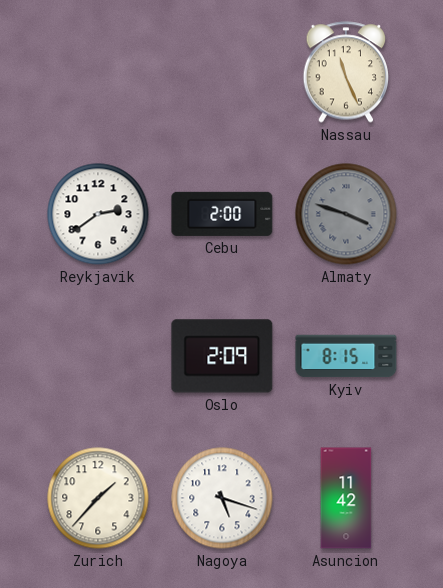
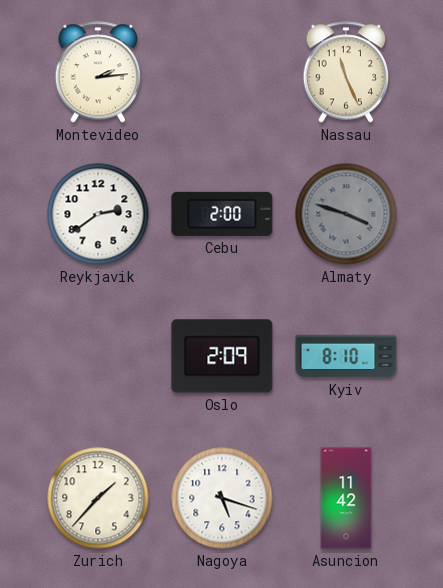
Montevideo: none -> 2:14 (98, 72)
Kyiv: 8:15 -> 8:10 (346, 356)
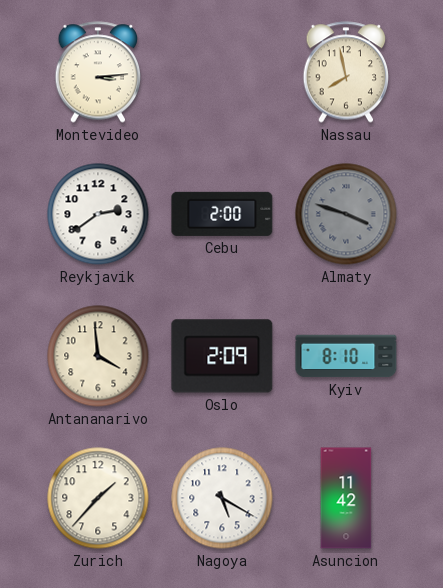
Montevideo: 2:14 -> 3:14 (98, 72)
Nassau: 11:26 -> 7:58 (346, 72)
Antananarivo: none -> 3:59 (98, 356)
Nagoya: 5:18 -> 5:20 (222, 498)
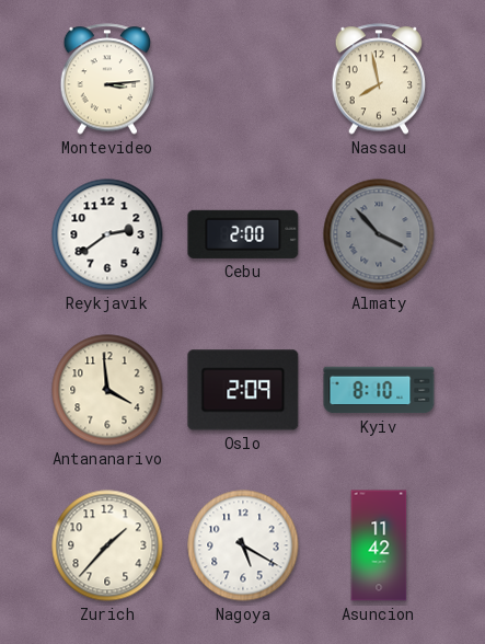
Almaty: 3:48 -> 3:53 (379, 234)
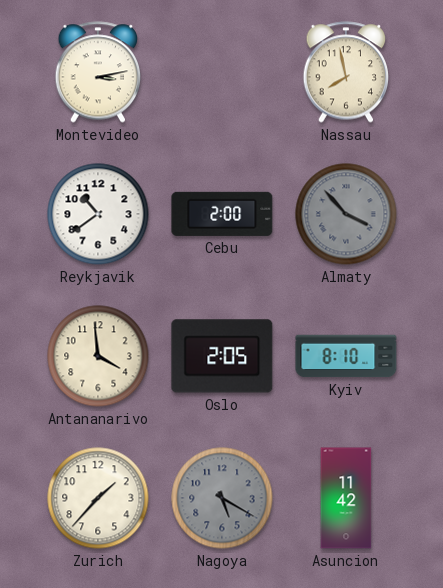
Montevideo: 3:14 -> 3:13 (98, 72)
Reykjavik: 2:39 -> 10:39 (98, 214)
Oslo: 2:09 -> 2:05 (222, 356)
Nagoya dial: white -> grey (222, 498)
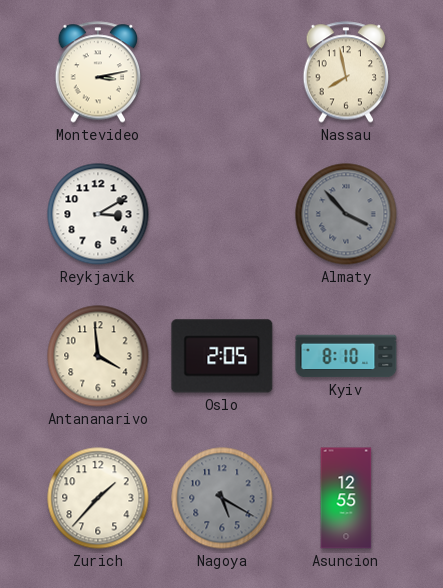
Reykjavik: 10:39 -> 3:10 (98, 214)
Cebu: 2:00 -> none (222, 214)
Asuncion: 11:42 -> 12:55 (346, 498)
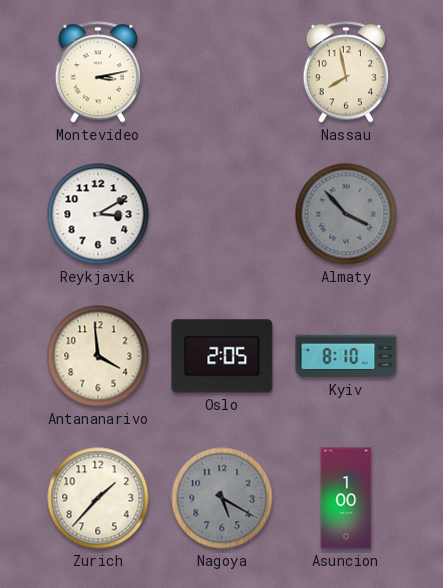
Asuncion: 12:55 -> 1:00 (346, 498)
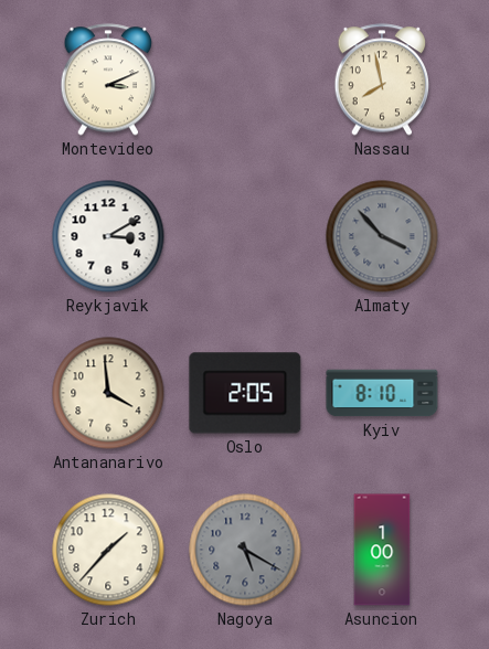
Montevideo: 3:13 -> 3:11 (108, 79)
